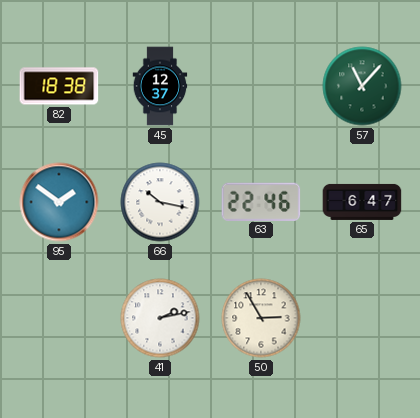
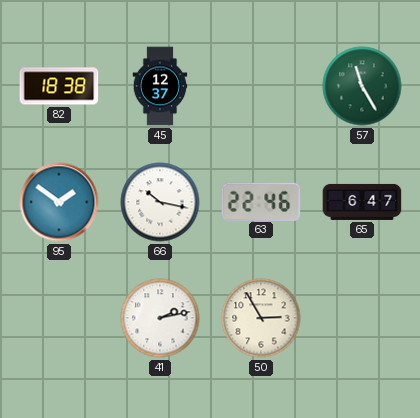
57: 11:07 -> 11:25 (362, 86)
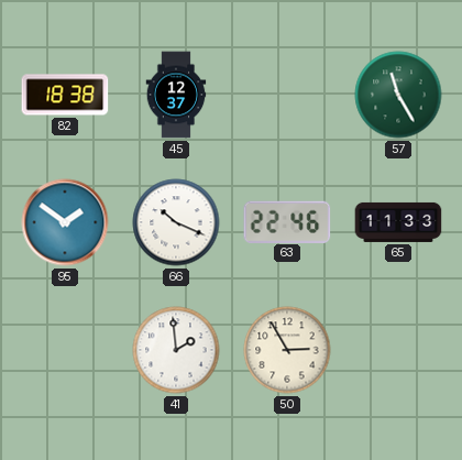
66: 10:17 -> 10:19 (176, 222)
65: 6:47 -> 11:33 (398, 222)
41: 2:13 -> 1:59 (176, 350)
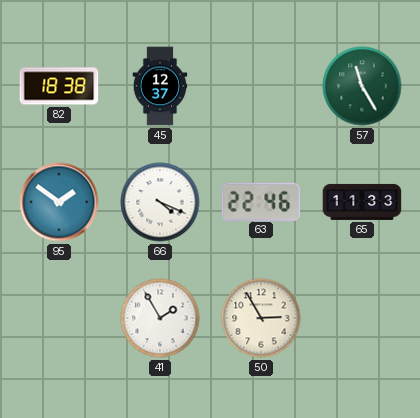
66: 10:19 -> 4:19 (160, 202)
41: 1:59 -> 1:55 (160, 318)
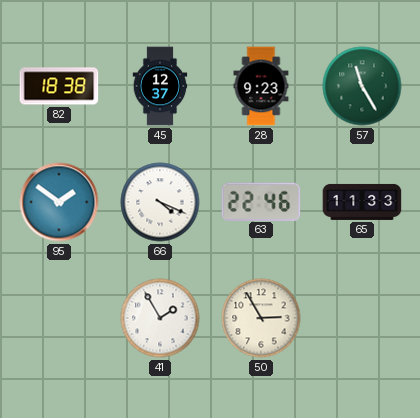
28: none -> 9:23 (261, 86)
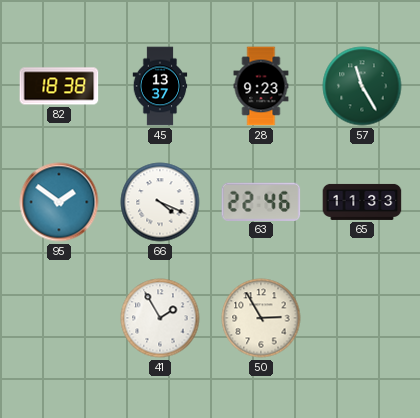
45: 12:37 -> 13:37 (160, 86)
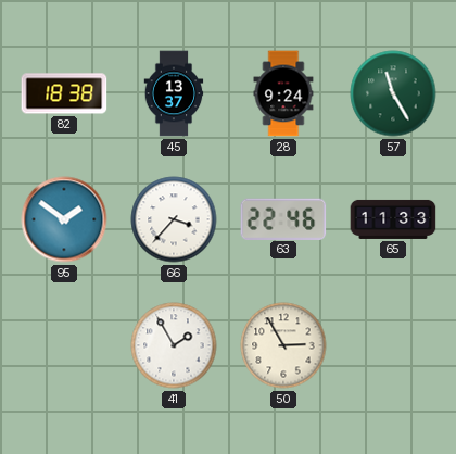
28: 9:23 -> 9:24 (283, 93)
66: 4:19 -> 3:37 (174, 219)
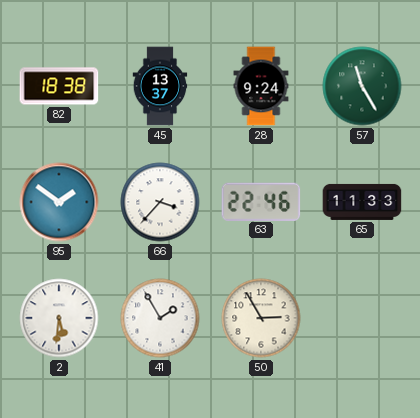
2: none -> 5:31 (59, 318)
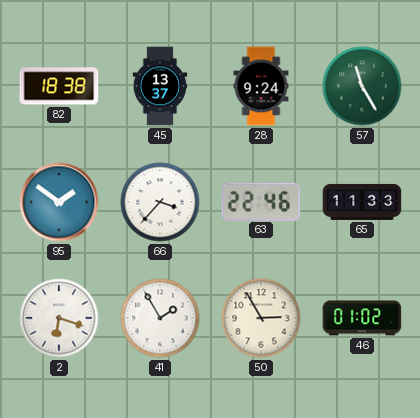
2: 5:31 -> 6:18 (59, 318)
46: none -> 01:02 (362, 318)
